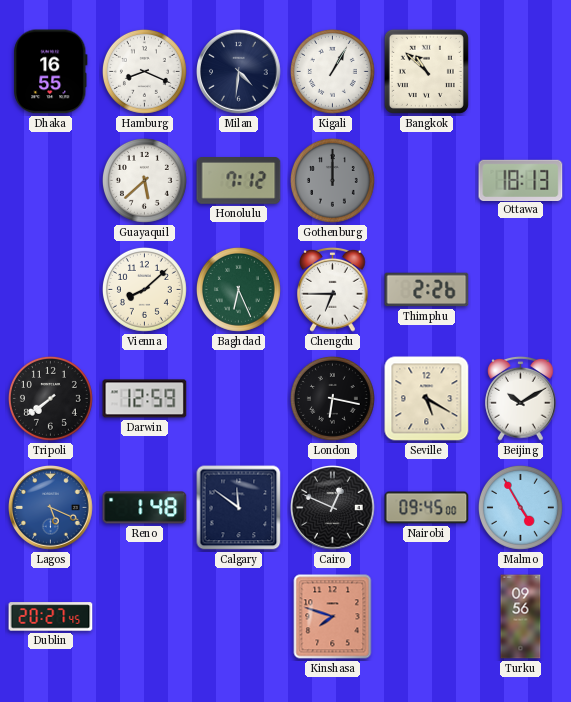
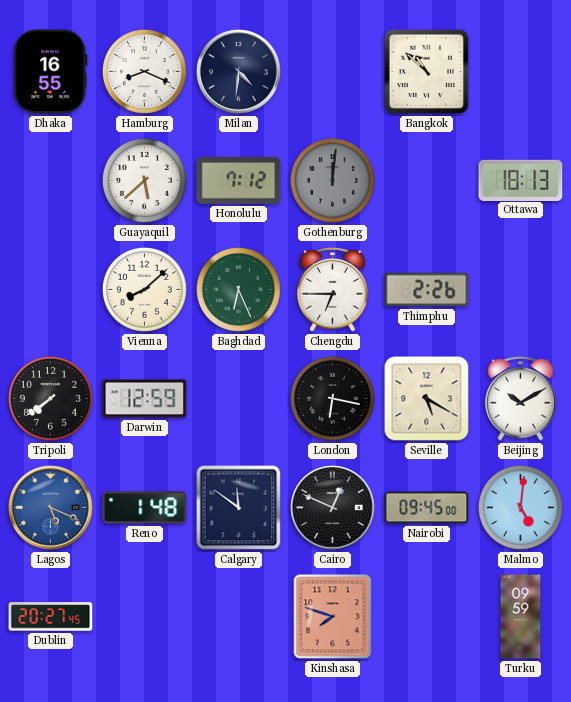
Kigali: 1:05 -> none (332, 71)
Gothenburg: 12:00 -> 12:01 (332, 180)
Malmo: 4:55 -> 5:01 (520, 507)
Turku: 09:56 -> 09:59 (521, 617)
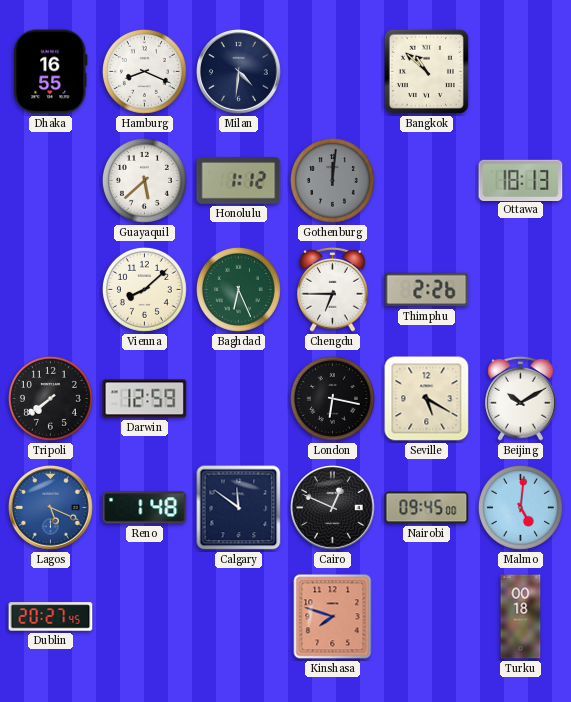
Honolulu: 7:12 -> 1:12 (239, 181)
Turku: 09:59 -> 00:18 (521, 617)
